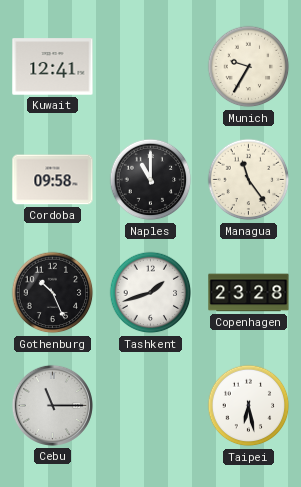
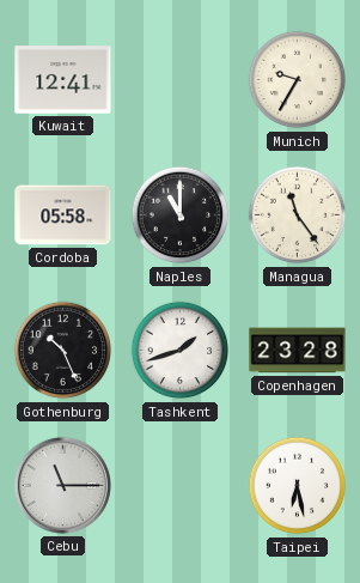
Cordoba: 09:58 -> 05:58 (63, 215)
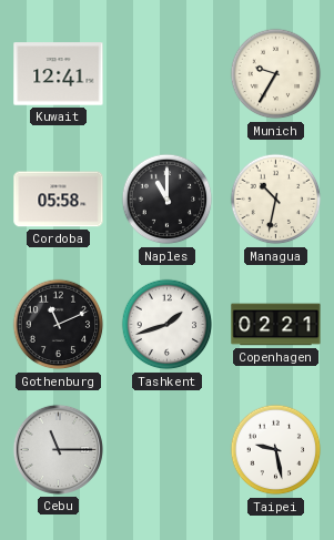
Managua: 11:24 -> 10:32 (276, 200)
Gothenburg: 10:26 -> 11:11 (59, 325)
Copenhagen: 23:28 -> 02:21 (276, 325)
Taipei: 6:28 -> 9:28 (276, 450)
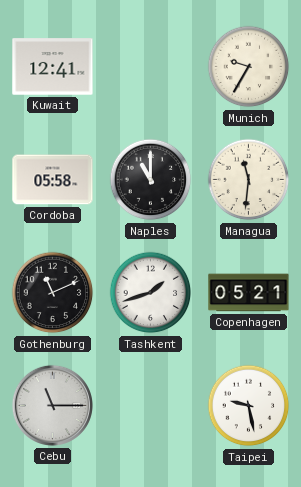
Managua: 10:32 -> 11:31 (249, 180)
Copenhagen: 02:21 -> 05:21 (249, 293)
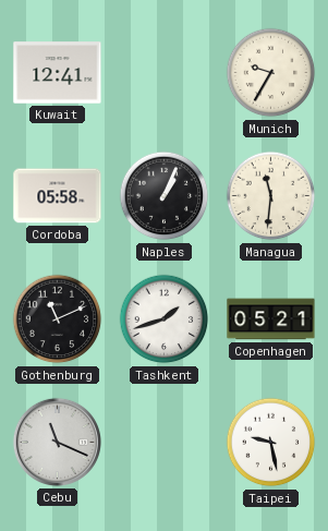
Naples: 11:00 -> 1:04 (165, 196)
Cebu: 11:15 -> 11:19 (57, 442)
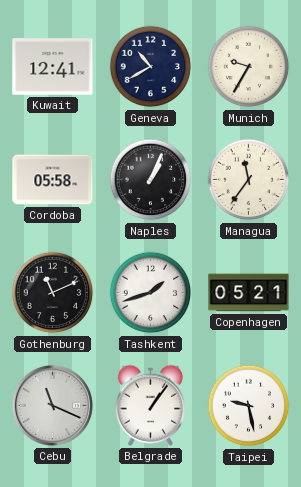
Geneva: none -> 10:40 (151, 67)
Managua: 11:31 -> 11:36 (249, 180)
Belgrade: none -> 1:06 (150, 405)
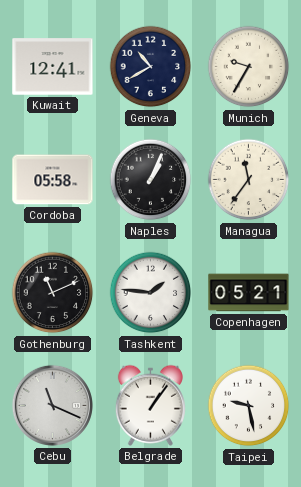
Tashkent: 1:42 -> 1:46 (151, 293)
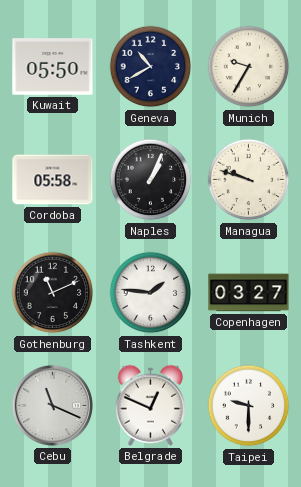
Kuwait: 12:41 -> 05:50 (53, 67)
Managua: 11:36 -> 9:48 (249, 180)
Copenhagen: 05:21 -> 03:27 (249, 293)
Belgrade: 1:06 -> 12:49 (150, 405)
Taipei: 9:28 -> 9:30 (249, 406)
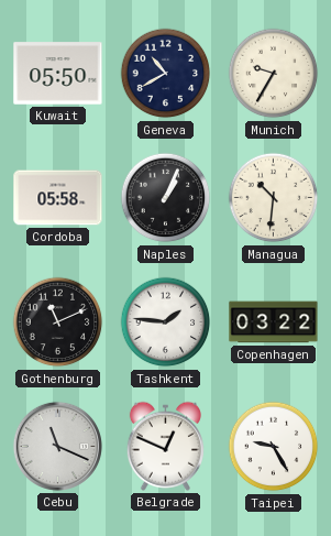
Managua: 9:48 -> 10:31 (274, 198)
Copenhagen: 03:27 -> 03:22 (274, 322)
Taipei: 9:30 -> 9:25 (274, 447)
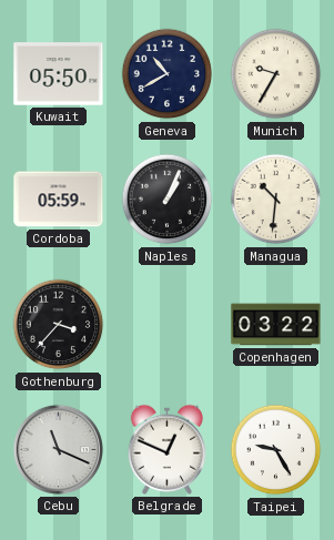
Cordoba: 05:58 -> 05:59 (59, 200)
Gothenburg: 11:11 -> 3:37 (59, 325)
Tashkent: 1:46 -> none (166, 322)
